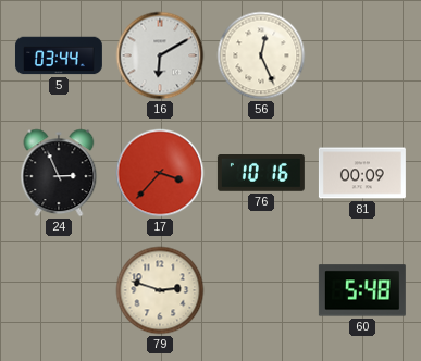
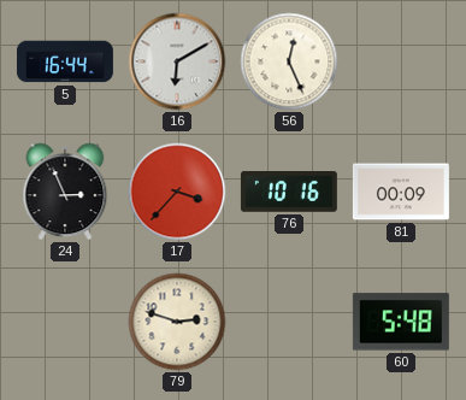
5: 03:44 -> 16:44 (65, 61)
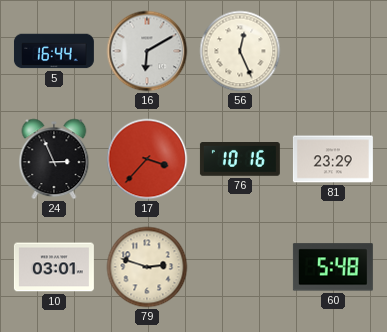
81: 00:09 -> 23:29 (333, 159)
10: none -> 03:01 (54, 267)
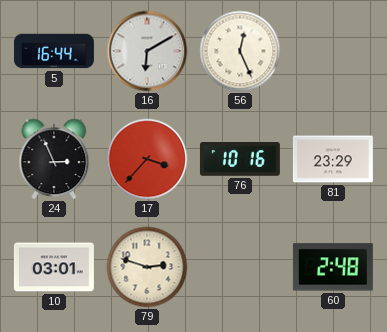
60: 5:48 -> 2:48 (333, 267)
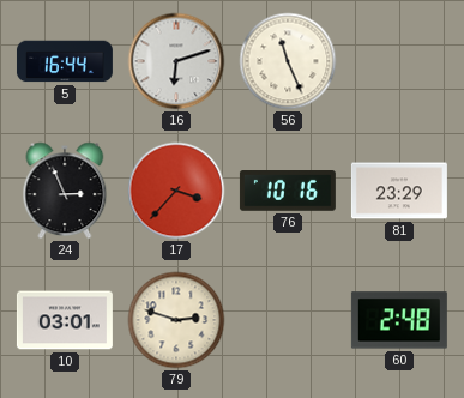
16: 6:10 -> 6:12 (176, 61)
56: 12:26 -> 11:26 (288, 61)
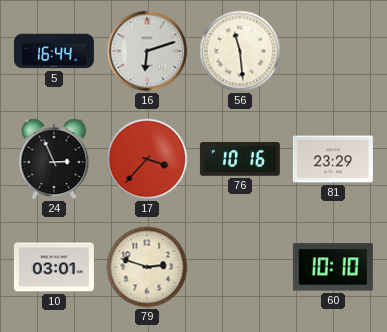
56: 11:26 -> 11:29 (240, 51)
60: 2:48 -> 10:10 (333, 267)
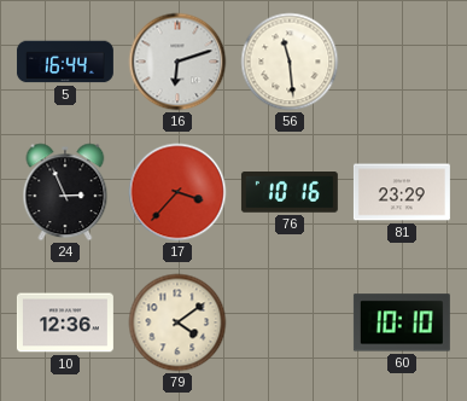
10: 03:01 -> 12:36 (65, 322)
79: 2:48 -> 4:09 (177, 322)
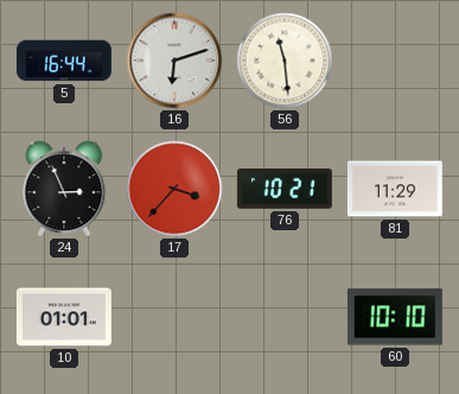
76: 10:16 -> 10:21 (285, 190)
81: 23:29 -> 11:29 (395, 189)
10: 12:36 -> 01:01 (64, 317)
79: 4:09 -> none (177, 322)
